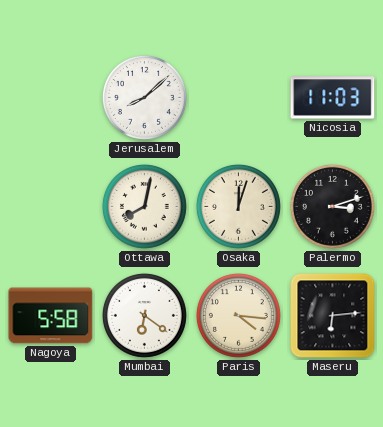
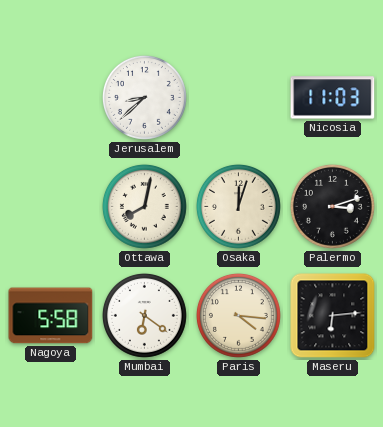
Jerusalem: 8:08 -> 8:38 (144, 97)
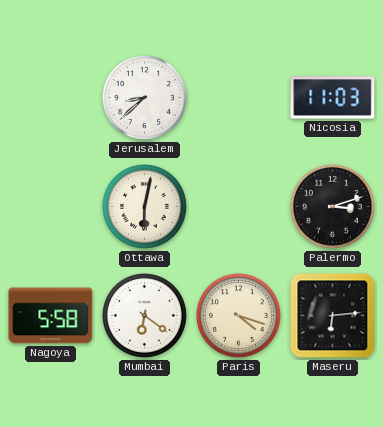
Ottawa: 8:02 -> 6:02 (144, 206)
Osaka: 12:03 -> none (238, 206)
Paris: 4:16 -> 4:18 (238, 315)
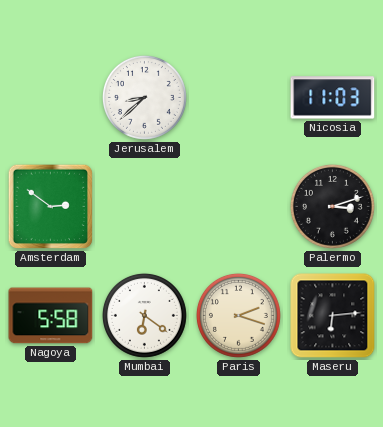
Amsterdam: none -> 2:51 (51, 207)
Ottawa: 6:02 -> none (144, 206)
Paris: 4:18 -> 2:18 (238, 315)
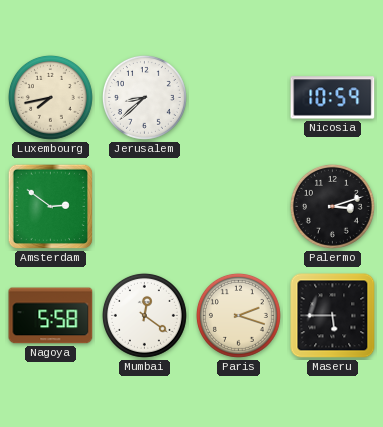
Luxembourg: none -> 7:43 (50, 97)
Nicosia: 11:03 -> 10:59 (333, 98)
Mumbai: 6:21 -> 12:21 (144, 315)
Maseru: 6:14 -> 5:45 (333, 316)
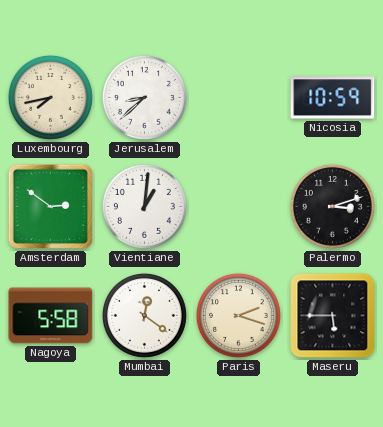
Vientiane: none -> 1:01 (144, 206)
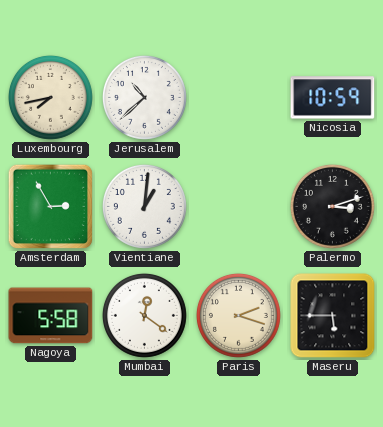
Jerusalem: 8:38 -> 10:38 (144, 97)
Amsterdam: 2:51 -> 2:55 (51, 207)
